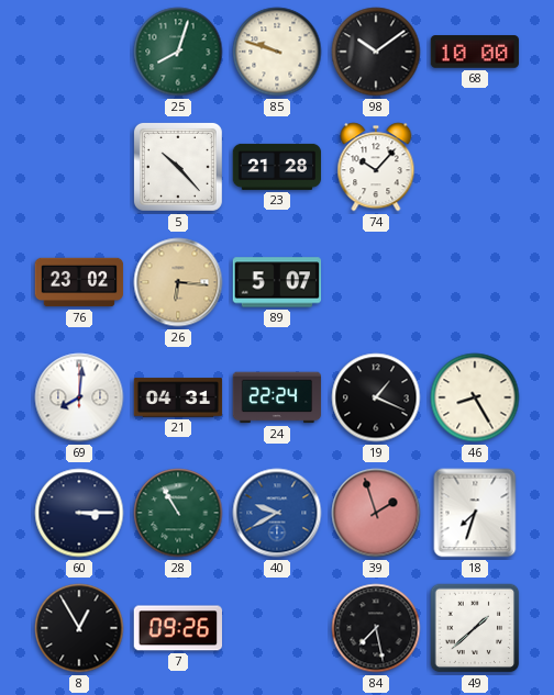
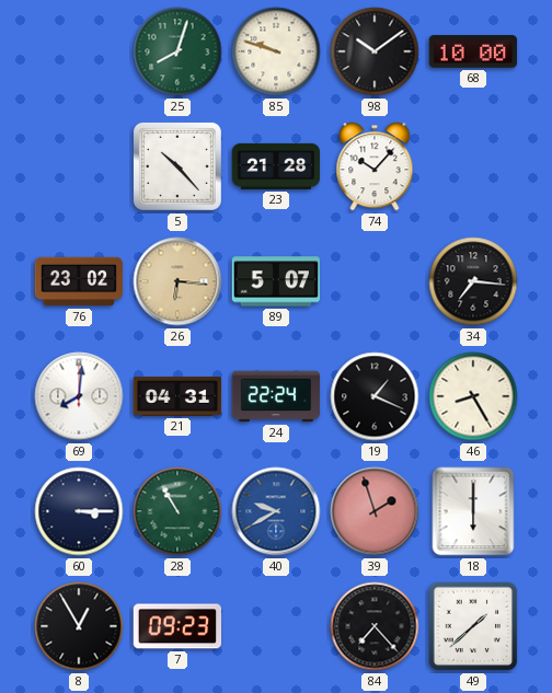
34: none -> 7:16 (473, 281)
18: 7:33 -> 6:00 (473, 511)
7: 09:26 -> 09:23 (176, 626)
84: 7:28 -> 7:23 (375, 626)
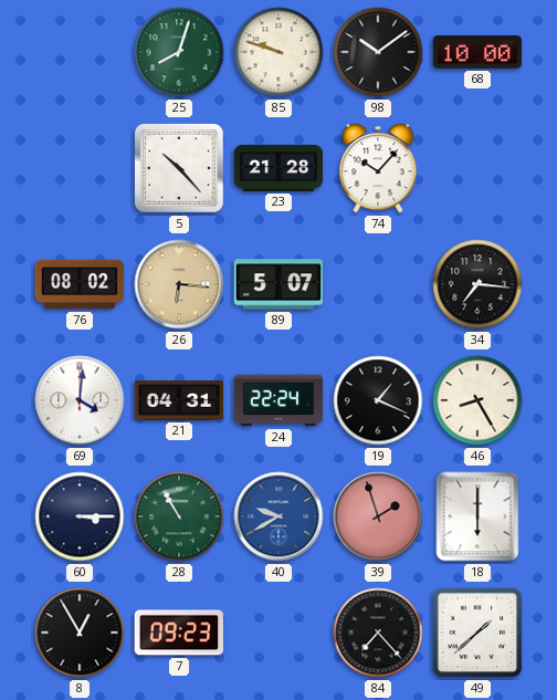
76: 23:02 -> 08:02 (80, 284)
69: 8:01 -> 4:01 (80, 400)
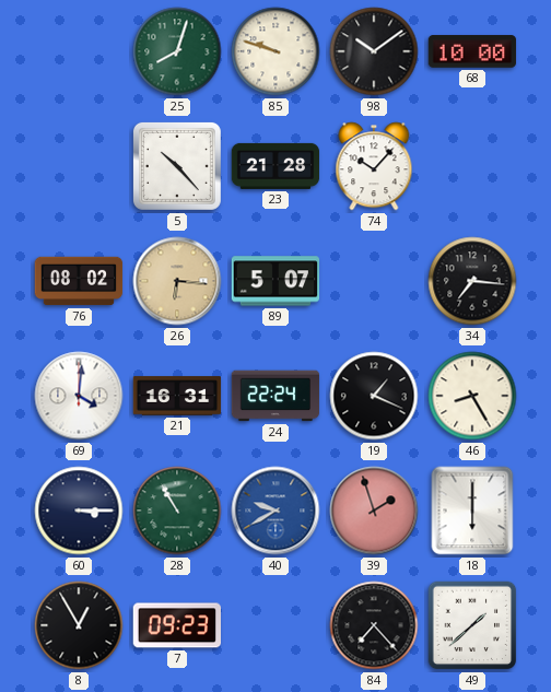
21: 04:31 -> 16:31 (177, 396)
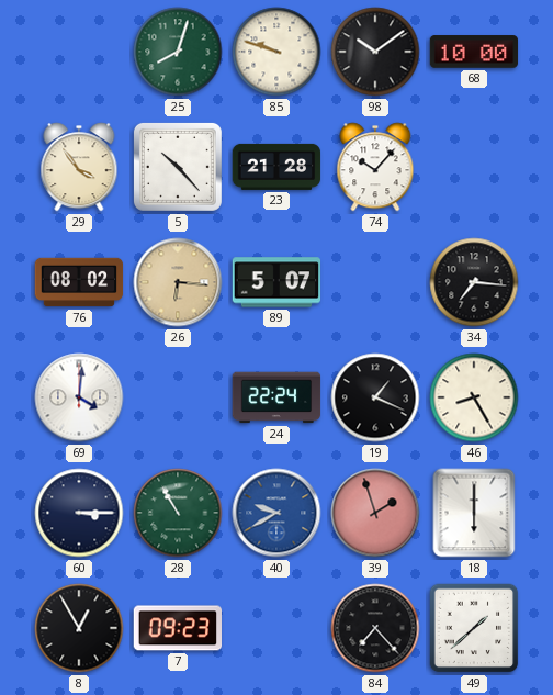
29: none -> 3:54 (79, 167)
21: 16:31 -> none (177, 396)
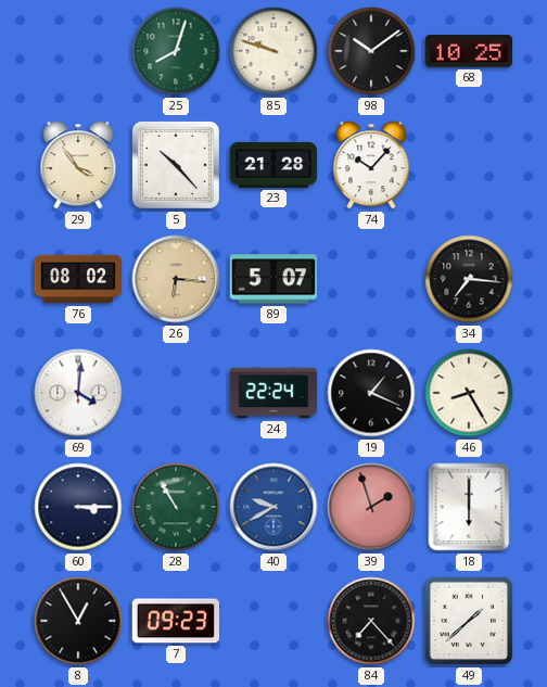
68: 10:00 -> 10:25 (469, 51)
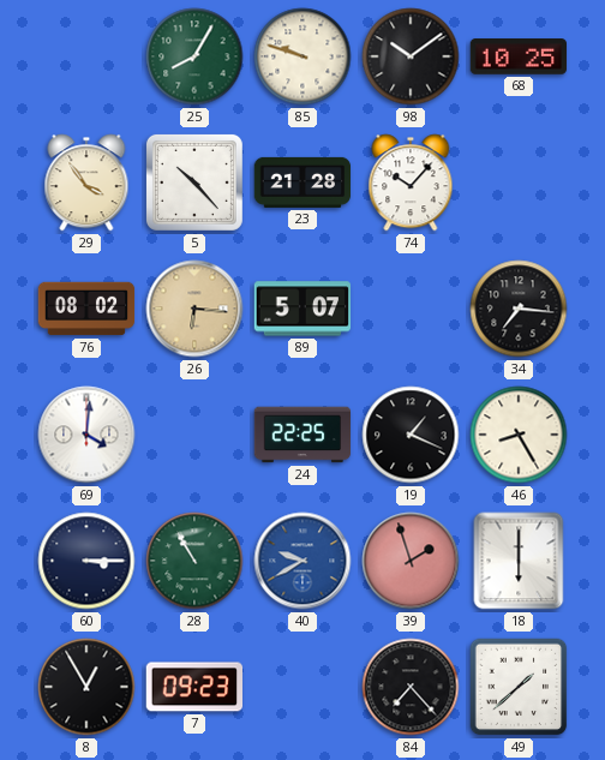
25: 8:03 -> 8:05 (194, 56)
24: 22:24 -> 22:25 (302, 435)
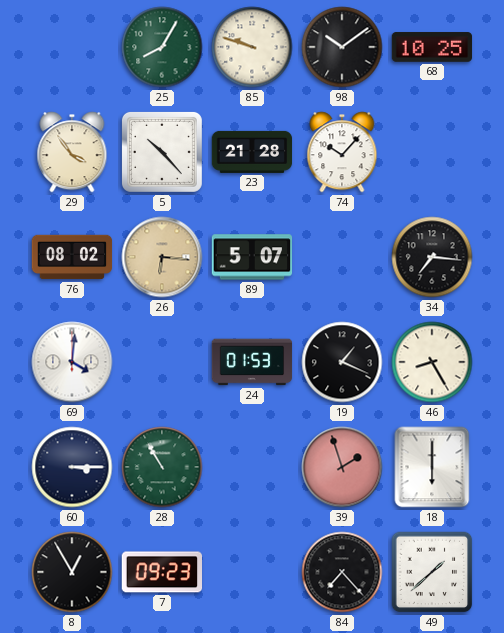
24: 22:25 -> 01:53 (252, 362)
40: 9:40 -> none (302, 561)
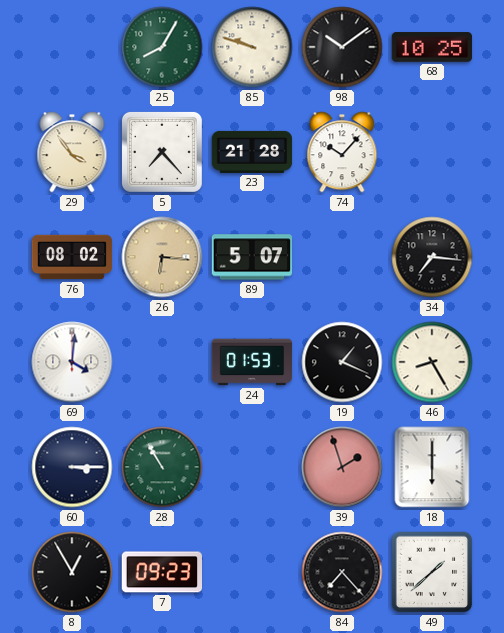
5: 10:23 -> 7:23 (162, 152)
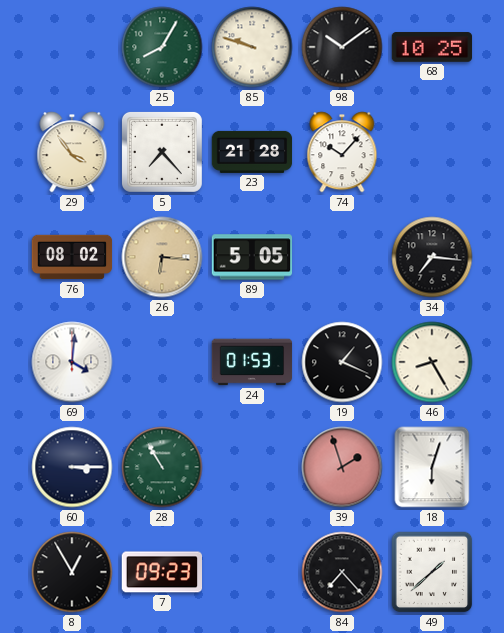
89: 5:07 -> 5:05 (252, 257)
18: 6:00 -> 6:03 (432, 467)
